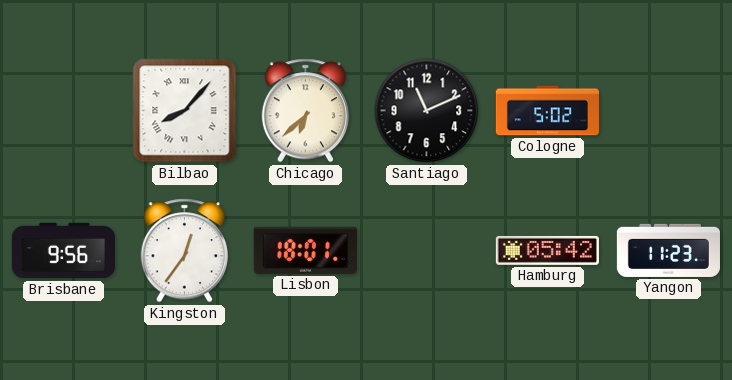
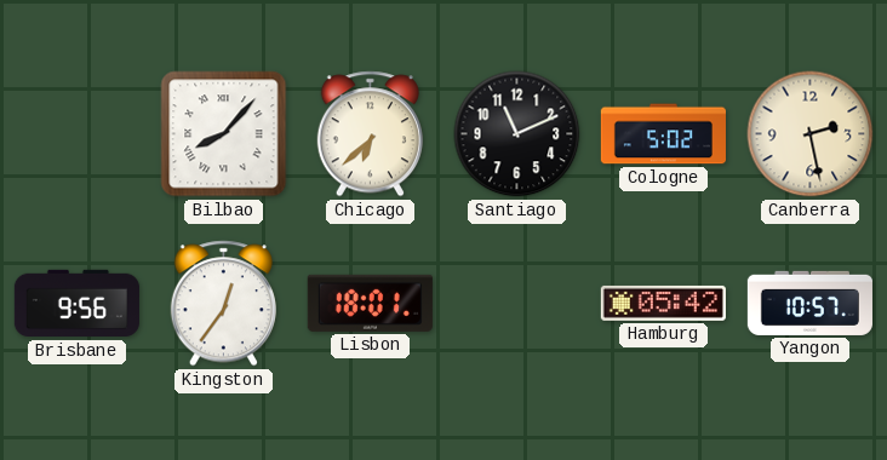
Canberra: none -> 2:28 (811, 134)
Yangon: 11:23 -> 10:57 (809, 303)
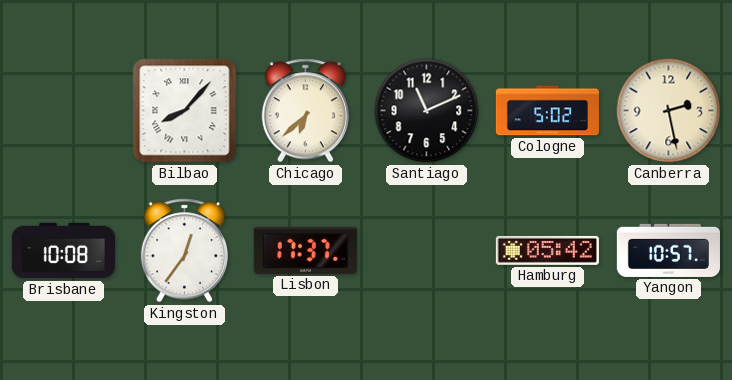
Brisbane: 9:56 -> 10:08 (63, 251)
Lisbon: 18:01 -> 17:37 (305, 250)
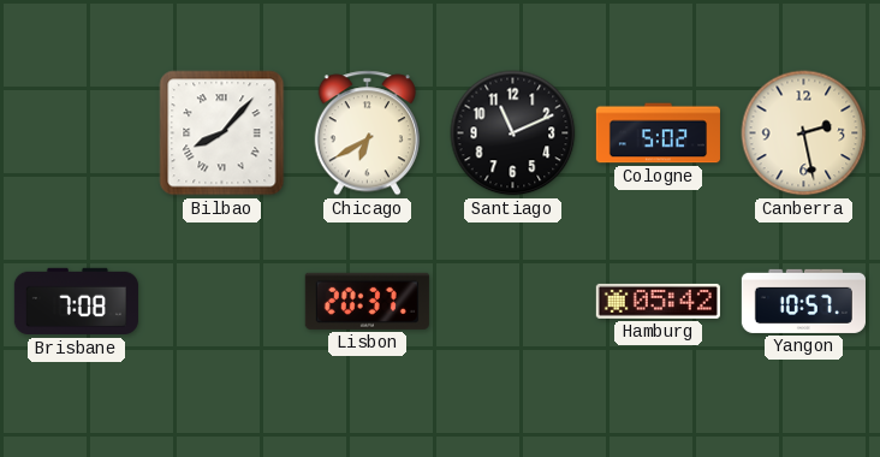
Chicago: 6:38 -> 6:40 (367, 133)
Brisbane: 10:08 -> 7:08 (76, 302)
Kingston: 12:36 -> none (184, 251)
Lisbon: 17:37 -> 20:37 (367, 301)
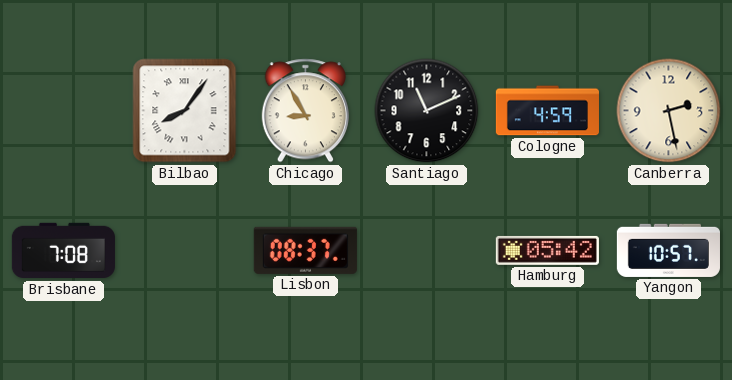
Bilbao: 8:07 -> 8:06 (185, 111)
Chicago: 6:40 -> 8:55 (305, 111)
Cologne: 5:02 -> 4:59 (547, 111)
Lisbon: 20:37 -> 08:37 (305, 250)
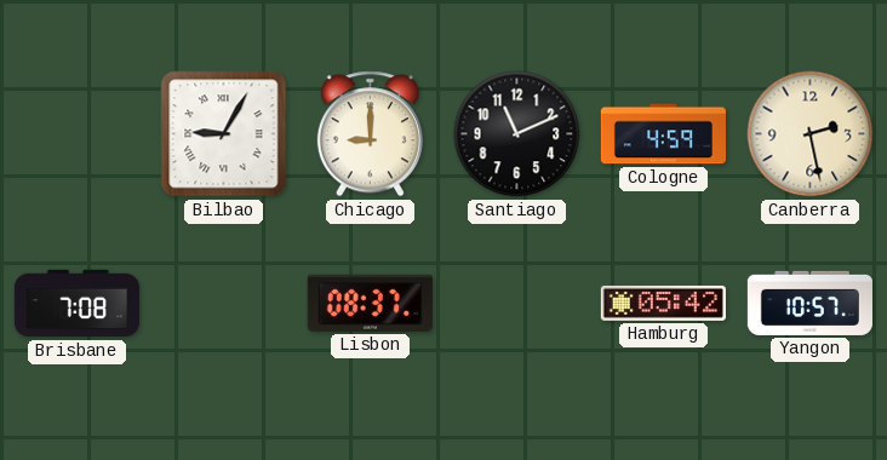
Bilbao: 8:06 -> 9:05 (224, 134)
Chicago: 8:55 -> 9:00 (370, 134)
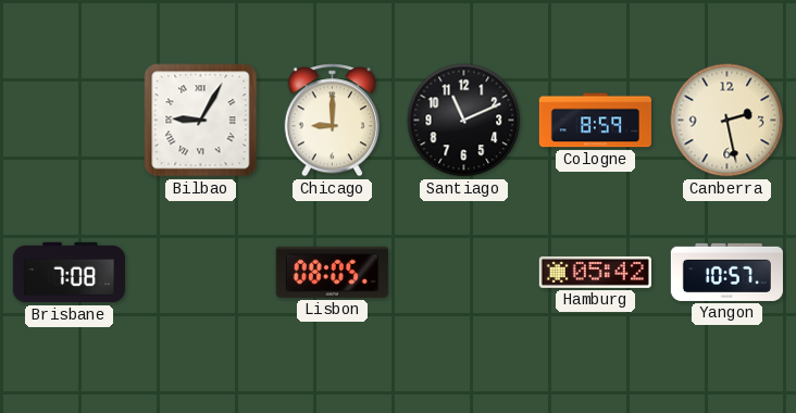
Cologne: 4:59 -> 8:59 (595, 121)
Lisbon: 08:37 -> 08:05 (332, 272)
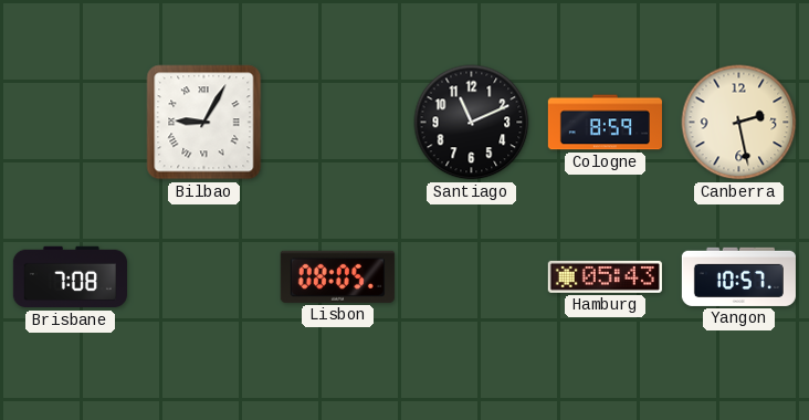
Chicago: 9:00 -> none (332, 121)
Hamburg: 05:42 -> 05:43 (605, 276)
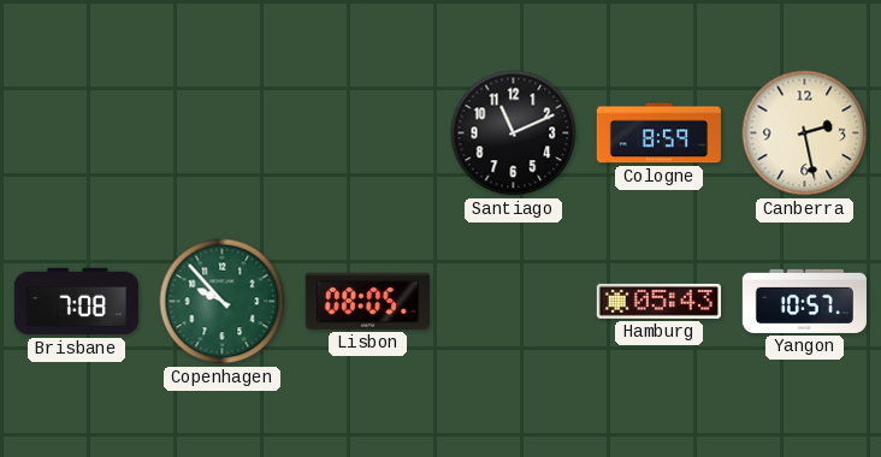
Bilbao: 9:05 -> none (204, 123)
Copenhagen: none -> 9:53 (223, 302)
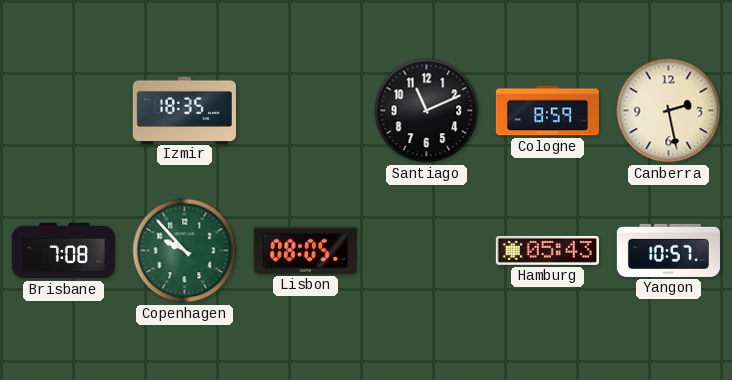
Izmir: none -> 18:35 (184, 110)
